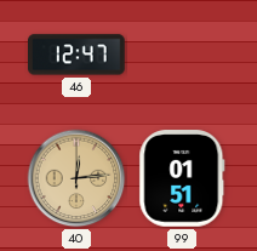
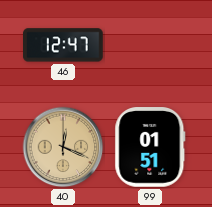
40: 12:14 -> 12:19 (63, 147)
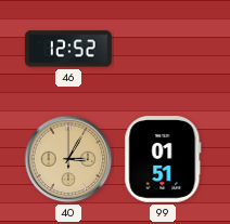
46: 12:47 -> 12:52 (69, 49)
40: 12:19 -> 3:05 (68, 159)
